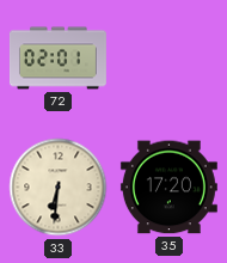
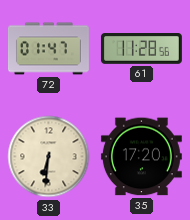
72: 02:01 -> 01:47 (48, 49)
61: none -> 11:28 (141, 49)
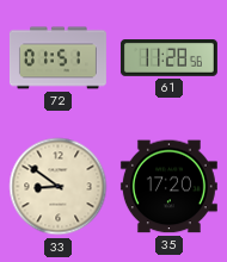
72: 01:47 -> 01:51 (57, 58)
33: 6:31 -> 8:51 (59, 187)
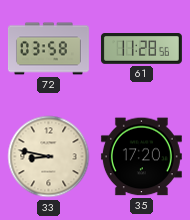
72: 01:51 -> 03:58 (48, 49)
33: 8:51 -> 8:47 (49, 157)
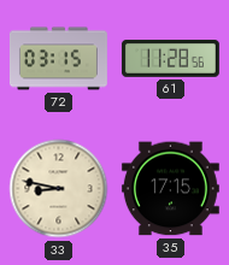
72: 03:58 -> 03:15 (58, 59)
35: 17:20 -> 17:15 (170, 189)
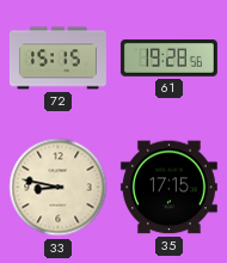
72: 03:15 -> 15:15 (57, 59)
61: 11:28 -> 19:28 (168, 59)
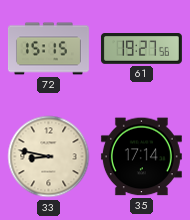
61: 19:28 -> 19:27 (141, 49)
35: 17:15 -> 17:14 (141, 157)
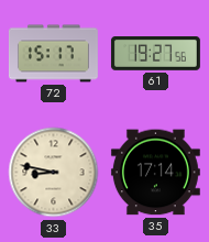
72: 15:15 -> 15:17 (53, 54)
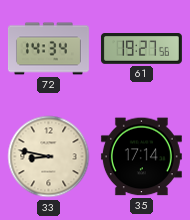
72: 15:17 -> 14:34 (48, 49)
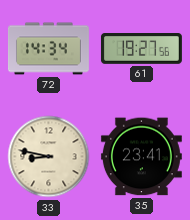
35: 17:14 -> 23:41 (141, 157)
